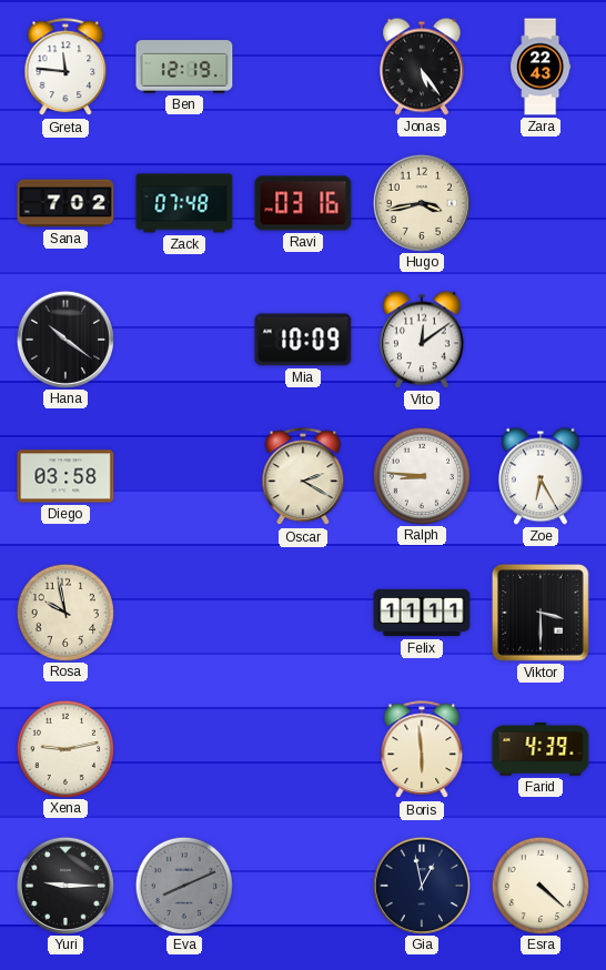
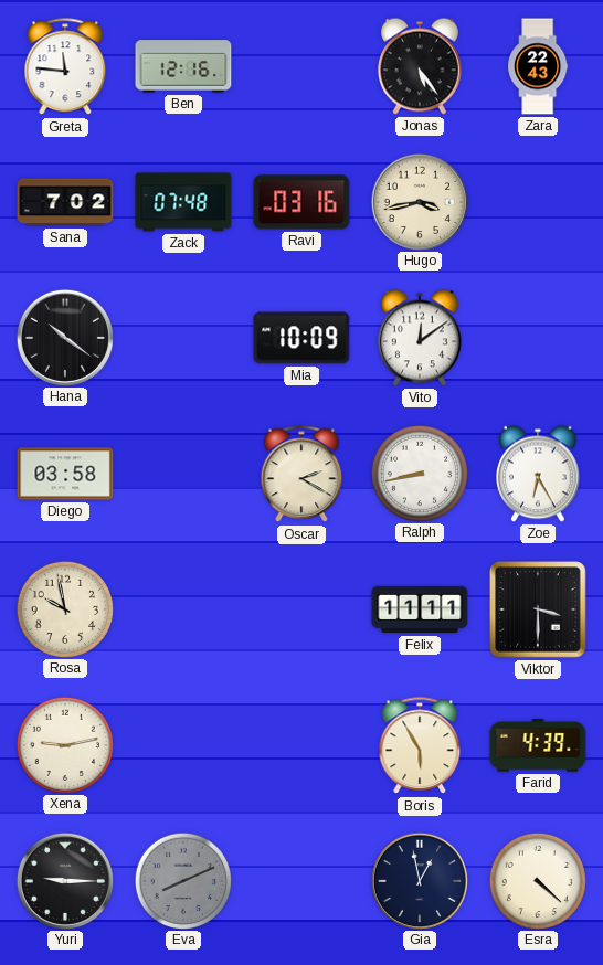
Ben: 12:19 -> 12:16 (183, 66)
Ralph: 8:46 -> 8:43 (419, 473)
Boris: 5:59 -> 5:55 (420, 746)
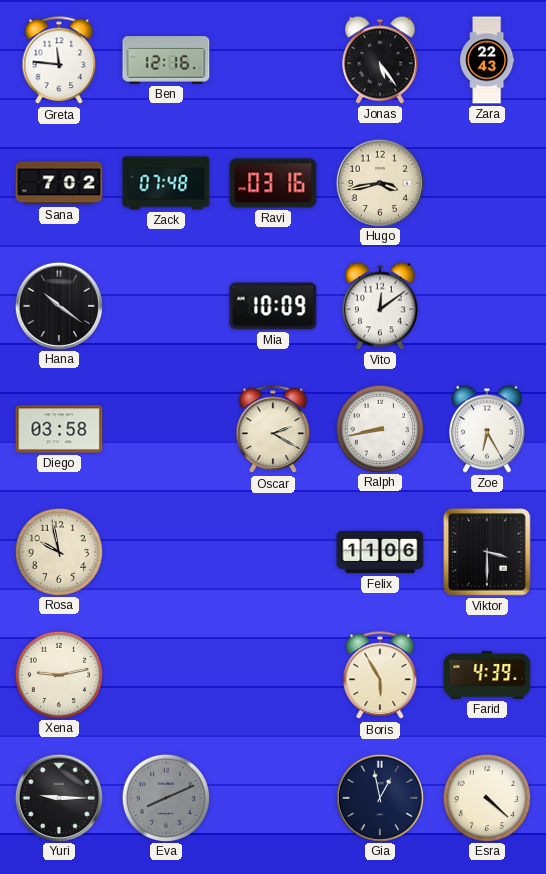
Felix: 11:11 -> 11:06 (380, 552)
